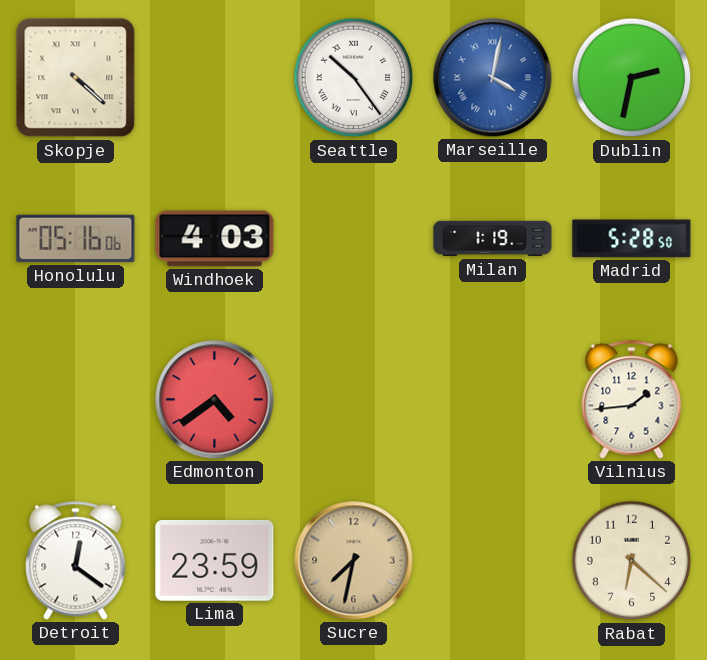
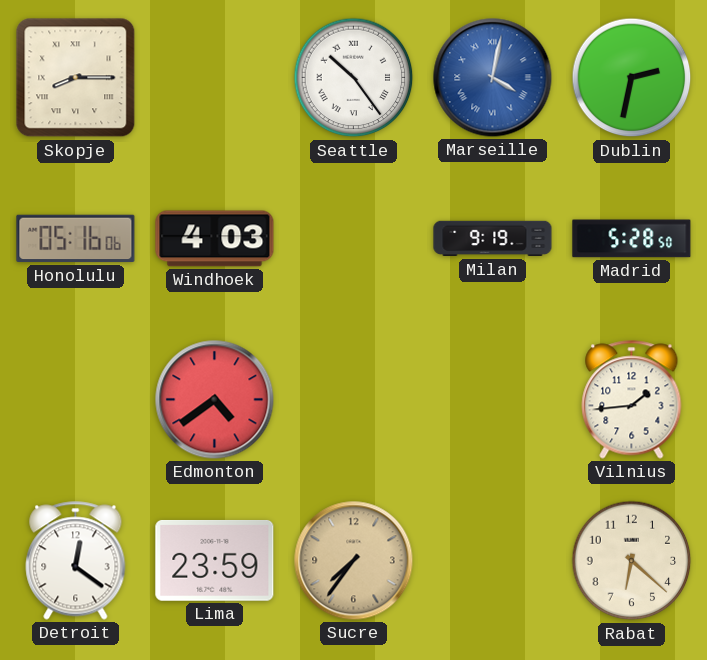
Skopje: 4:22 -> 8:15 (76, 78)
Milan: 1:19 -> 9:19 (493, 239)
Sucre: 7:32 -> 7:36 (354, 561)
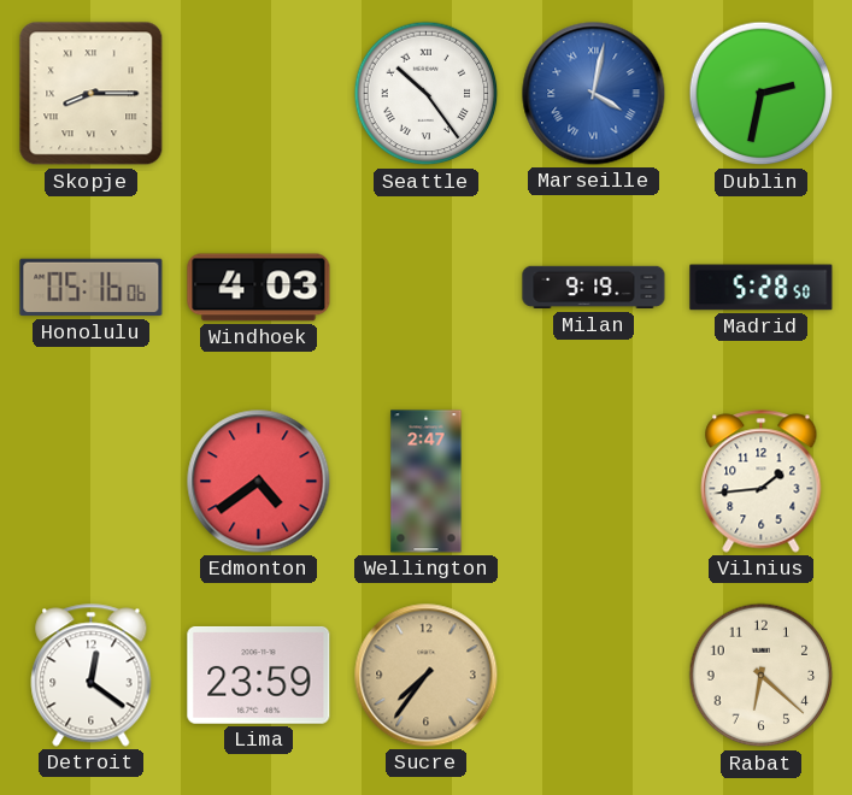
Wellington: none -> 2:47 (427, 482)
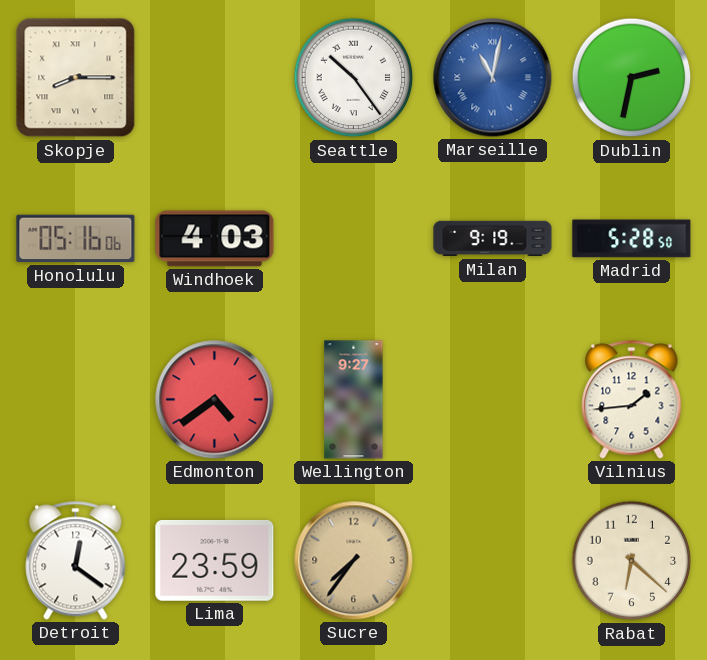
Marseille: 4:02 -> 11:02 (493, 78)
Wellington: 2:47 -> 9:27 (354, 400)
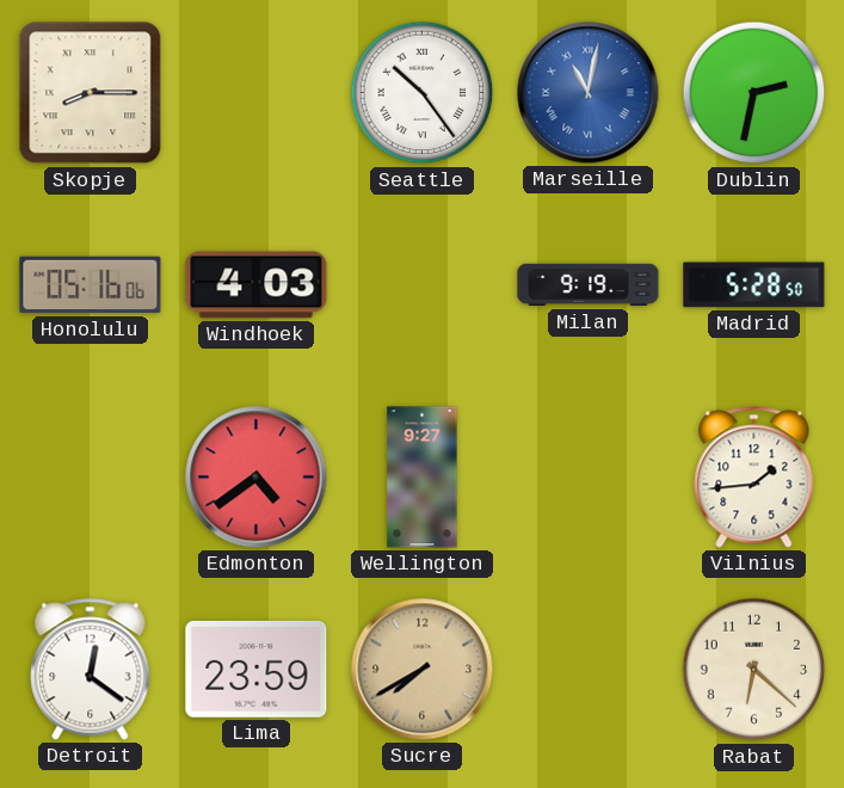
Sucre: 7:36 -> 7:40 (423, 670)
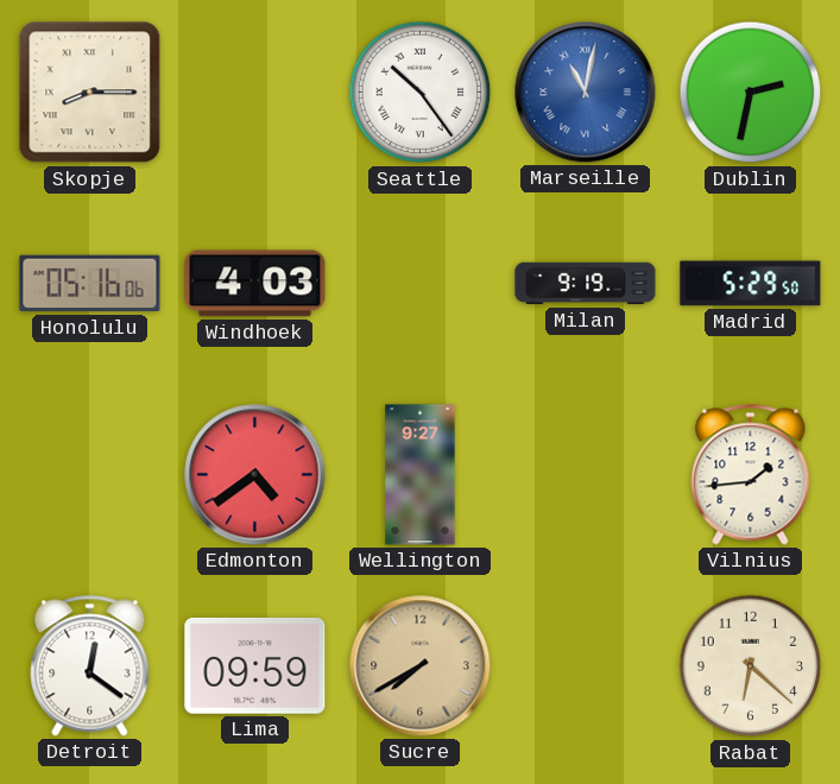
Madrid: 5:28 -> 5:29 (751, 284)
Lima: 23:59 -> 09:59 (255, 665)
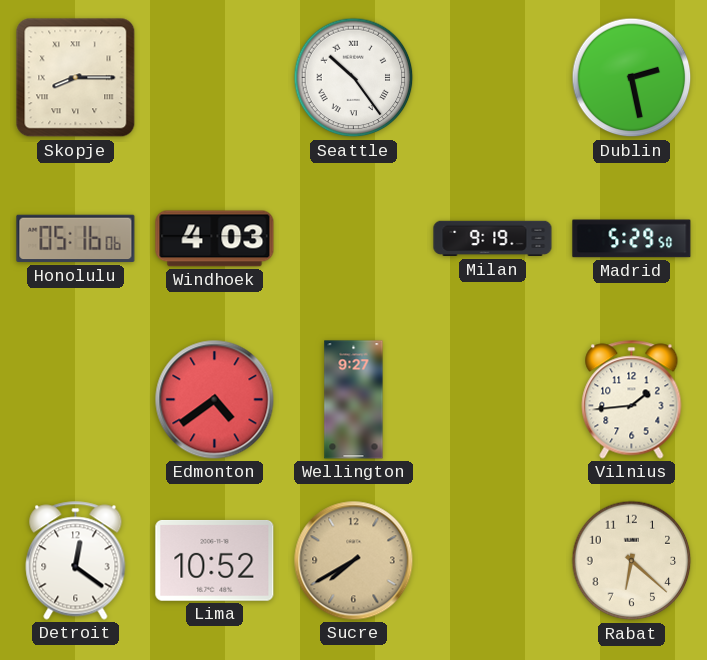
Marseille: 11:02 -> none (586, 93)
Dublin: 2:32 -> 2:28 (632, 78)
Lima: 09:59 -> 10:52 (215, 560)
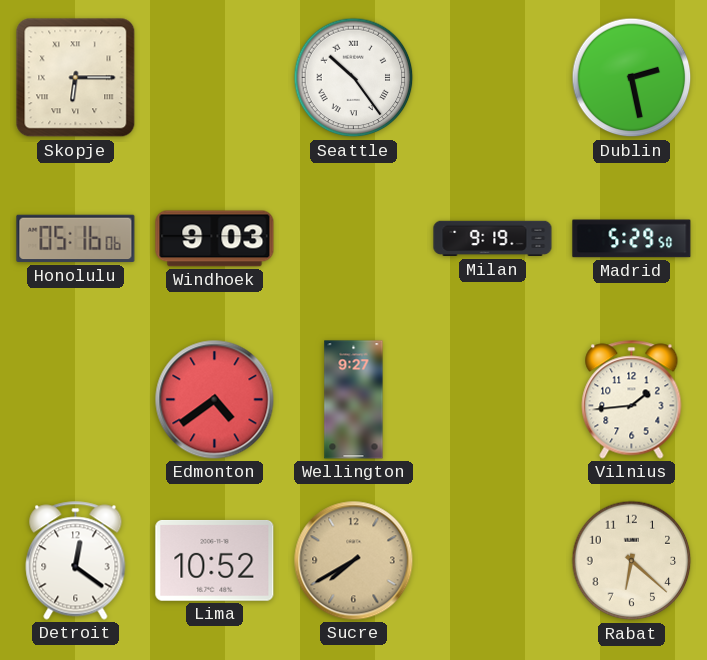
Skopje: 8:15 -> 6:15 (76, 78)
Windhoek: 4:03 -> 9:03 (215, 239)
